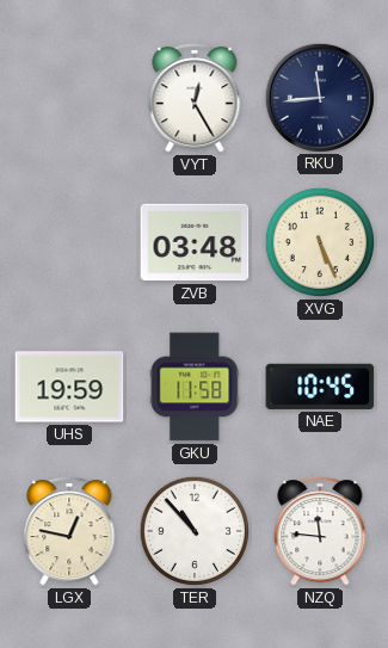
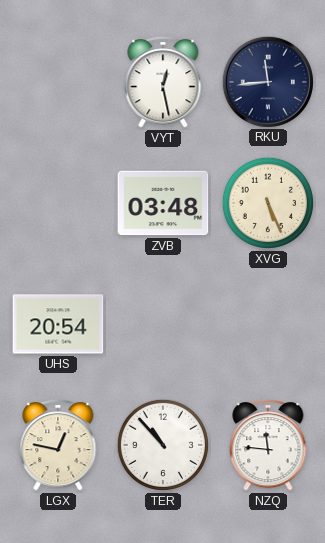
VYT: 12:25 -> 12:28 (163, 82)
UHS: 19:59 -> 20:54 (58, 324)
GKU: 11:58 -> none (195, 387)
NAE: 10:45 -> none (320, 387)
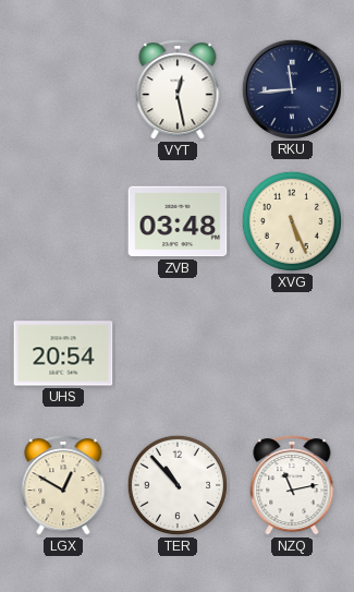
LGX: 12:47 -> 12:50 (63, 485)
NZQ: 11:46 -> 11:13 (292, 485)
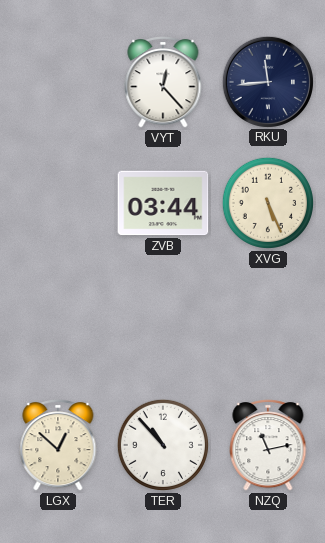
VYT: 12:28 -> 12:23 (163, 82)
ZVB: 03:48 -> 03:44 (163, 203)
UHS: 20:54 -> none (63, 353)
LGX: 12:50 -> 12:52 (58, 445)
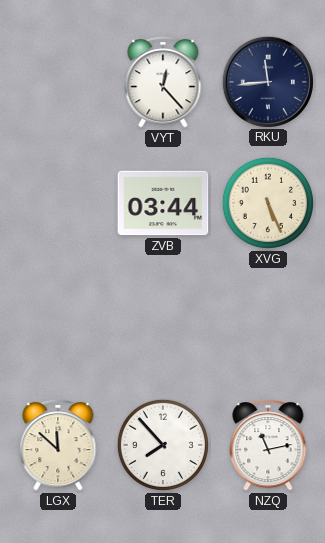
LGX: 12:52 -> 11:52 (58, 445)
TER: 10:53 -> 7:53 (163, 445)
